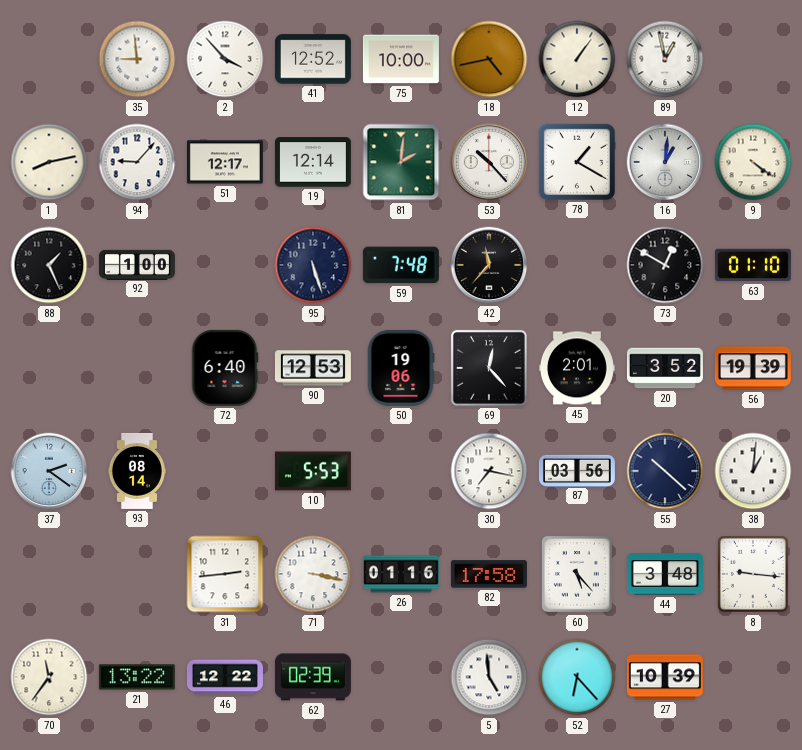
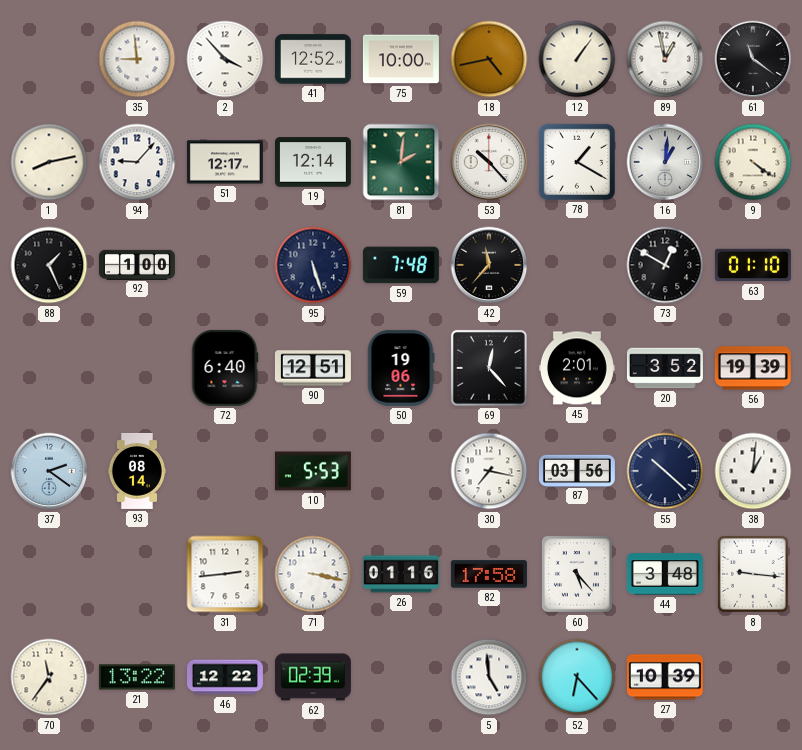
61: none -> 11:21 (753, 59)
90: 12:53 -> 12:51 (313, 368)
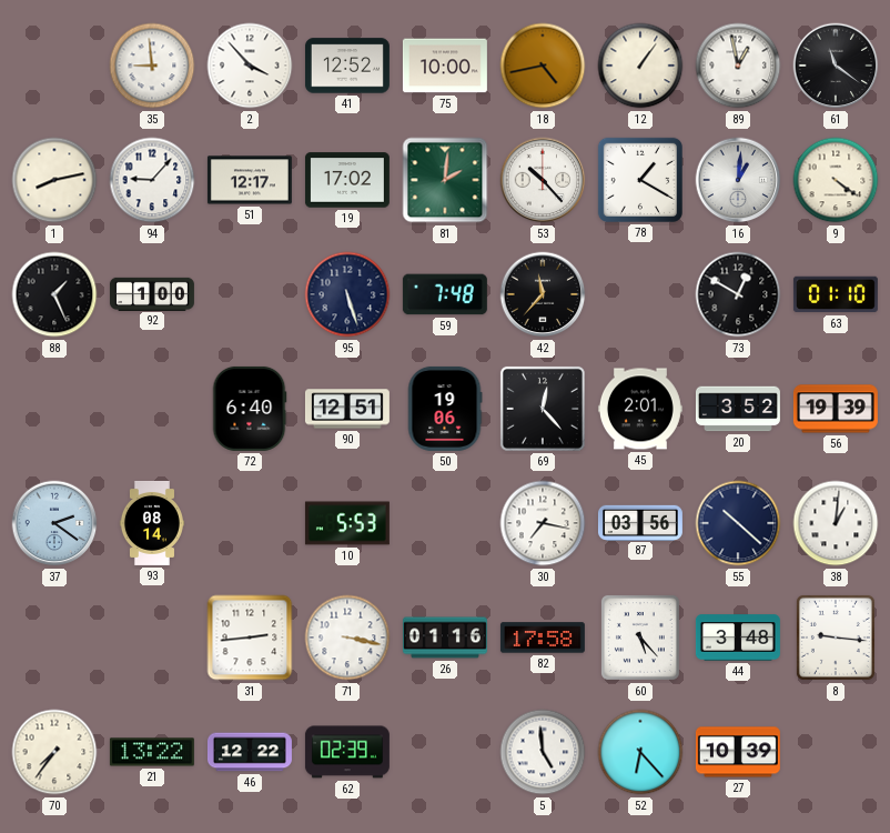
19: 12:14 -> 17:02 (347, 180)
70: 11:36 -> 7:36 (54, 752)
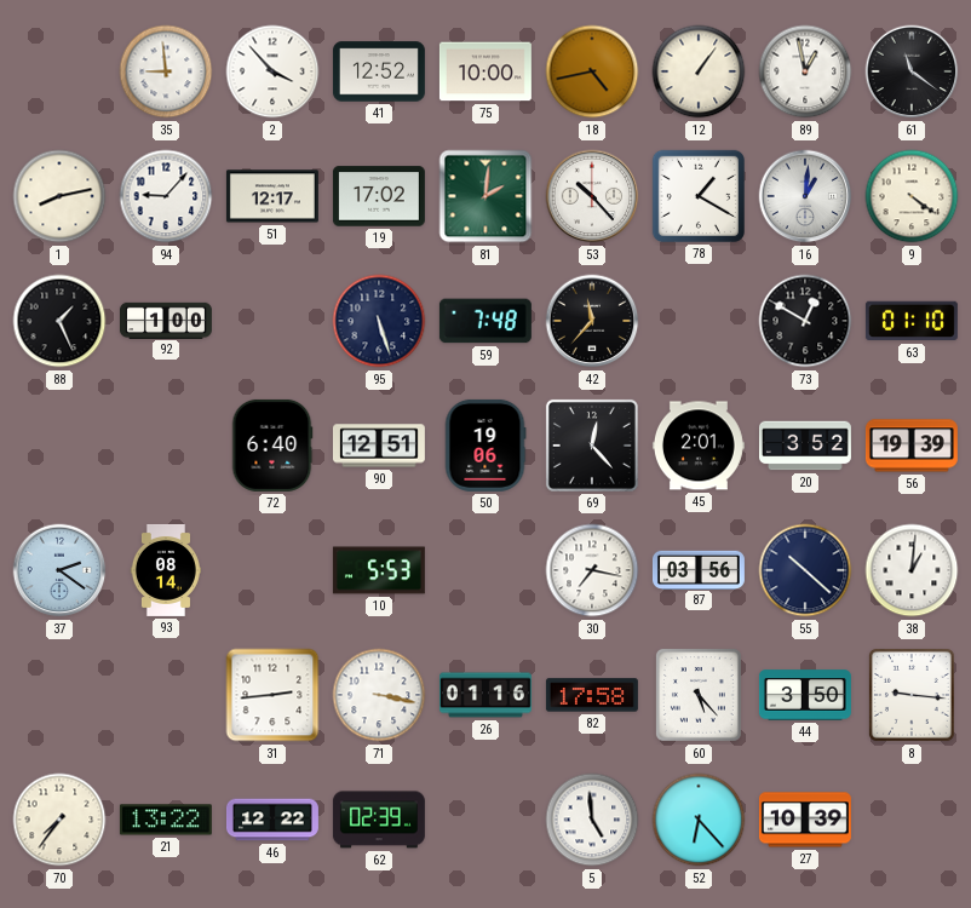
44: 3:48 -> 3:50 (805, 695)
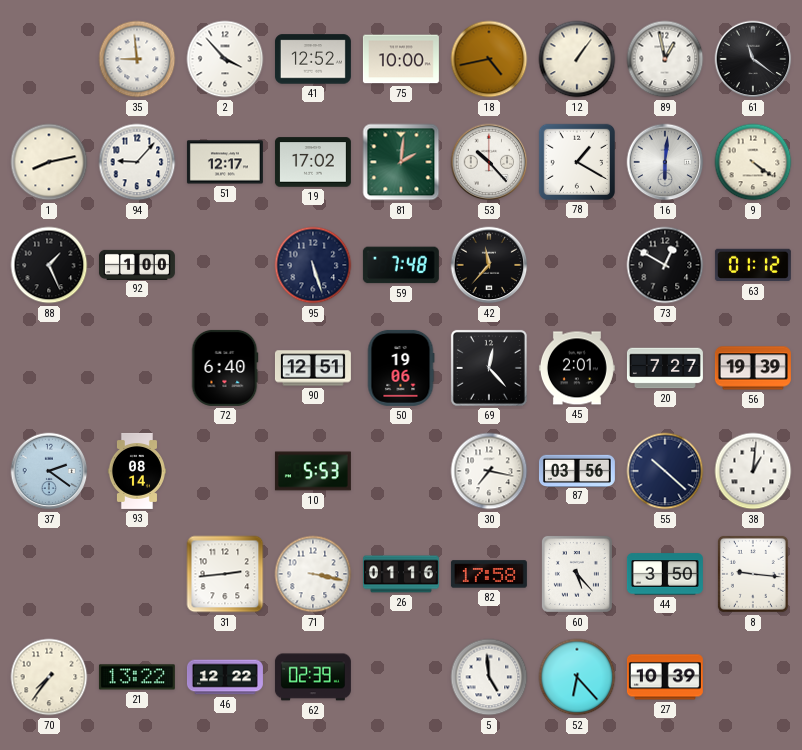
16: 1:01 -> 6:01 (665, 162)
63: 01:10 -> 01:12 (753, 265)
20: 3:52 -> 7:27 (665, 368)
